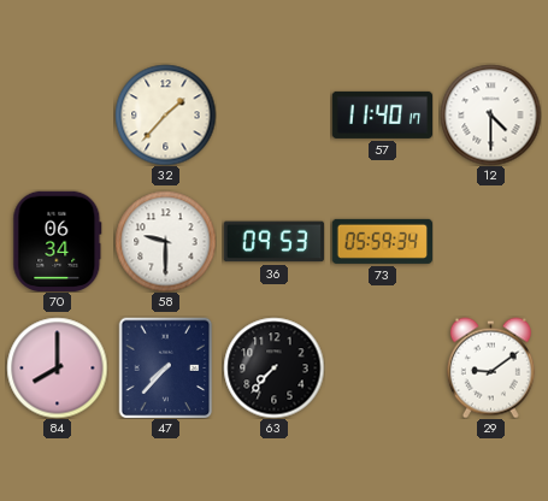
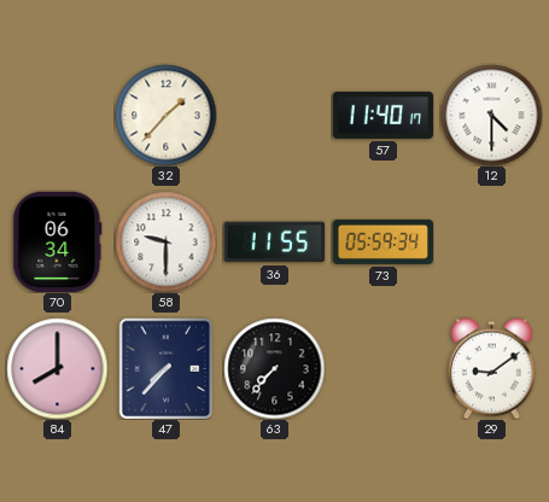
36: 09:53 -> 11:55 (274, 243)
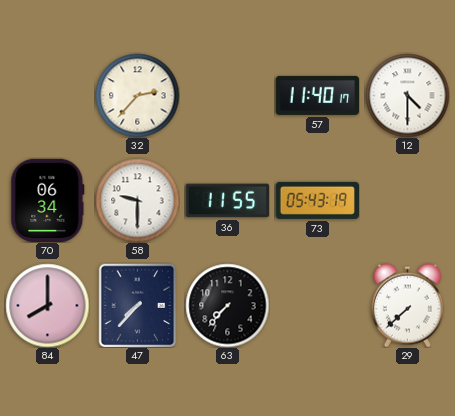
32: 1:37 -> 2:37 (137, 95)
73: 05:59 -> 05:43 (317, 200)
29: 9:09 -> 7:38 (407, 305)
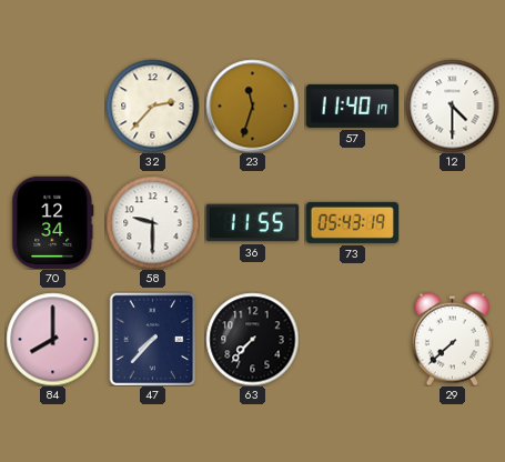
23: none -> 11:33 (252, 106)
70: 06:34 -> 12:34 (53, 222)
